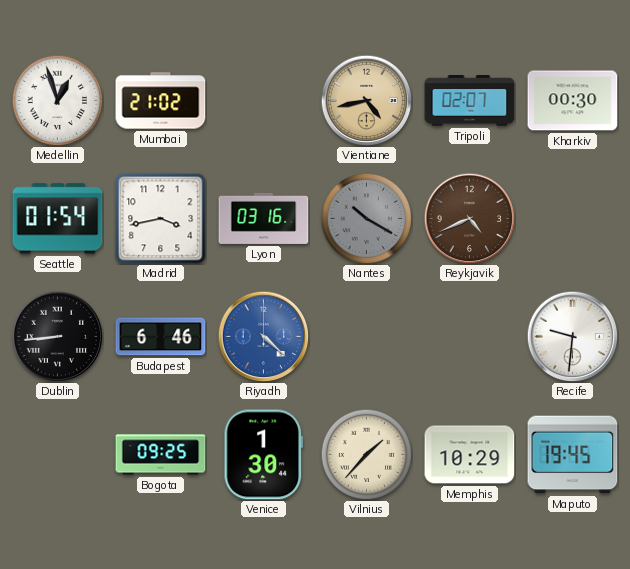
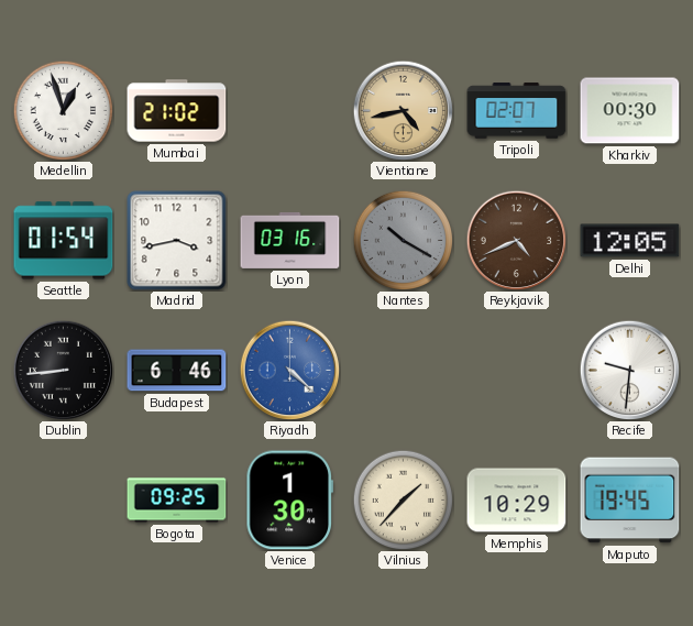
Delhi: none -> 12:05 (630, 241)
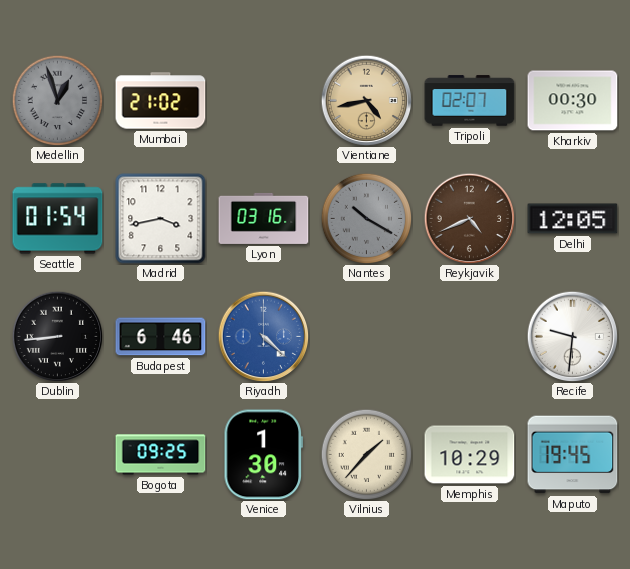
Medellin dial: white -> grey (57, 100)
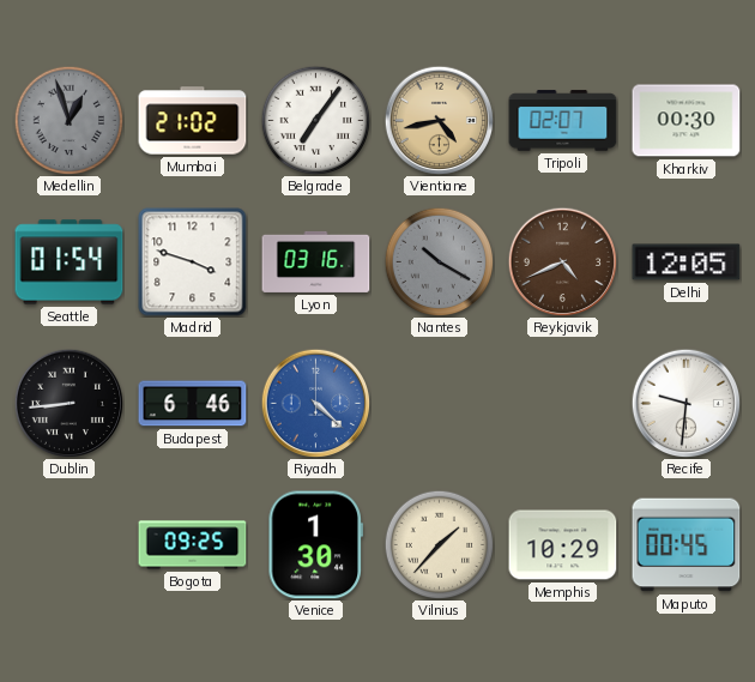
Belgrade: none -> 7:06 (315, 120)
Madrid: 3:43 -> 3:48 (193, 262)
Maputo: 19:45 -> 00:45 (687, 545)
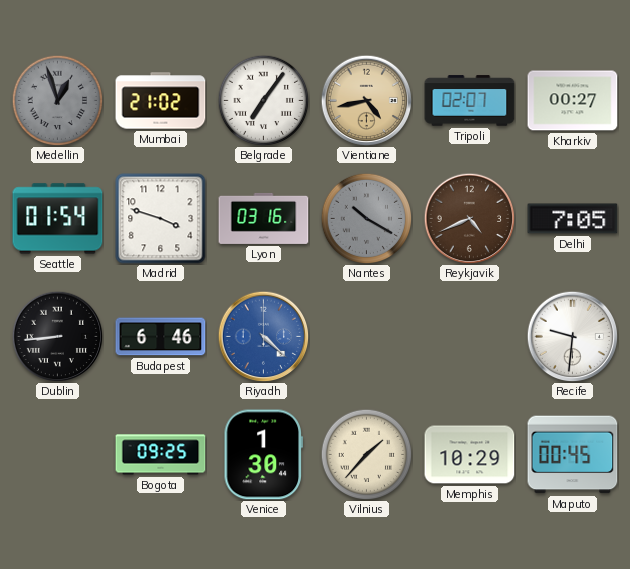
Kharkiv: 00:30 -> 00:27 (573, 101)
Delhi: 12:05 -> 7:05 (573, 219)
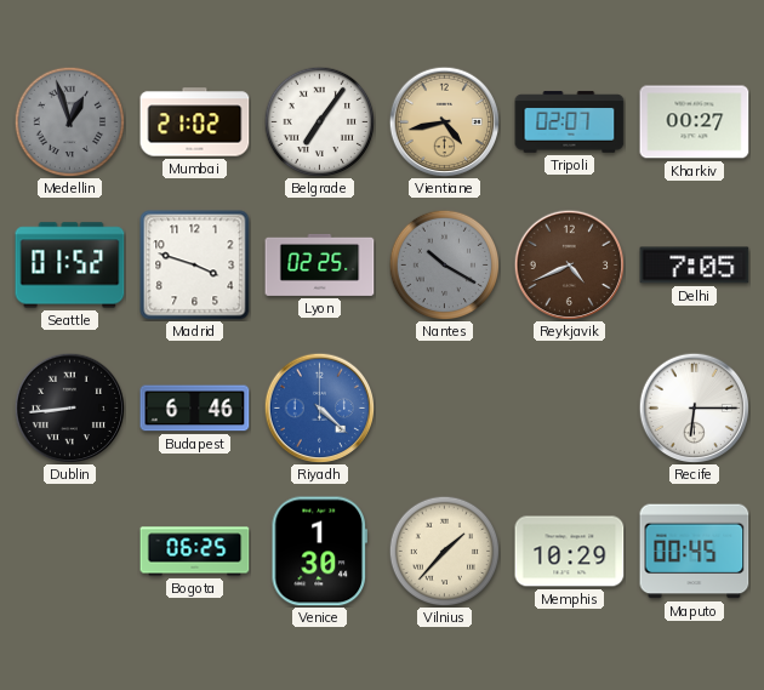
Seattle: 01:54 -> 01:52 (70, 266)
Lyon: 03:16 -> 02:25 (320, 264)
Recife: 9:31 -> 6:15 (694, 407)
Bogota: 09:25 -> 06:25 (195, 552)
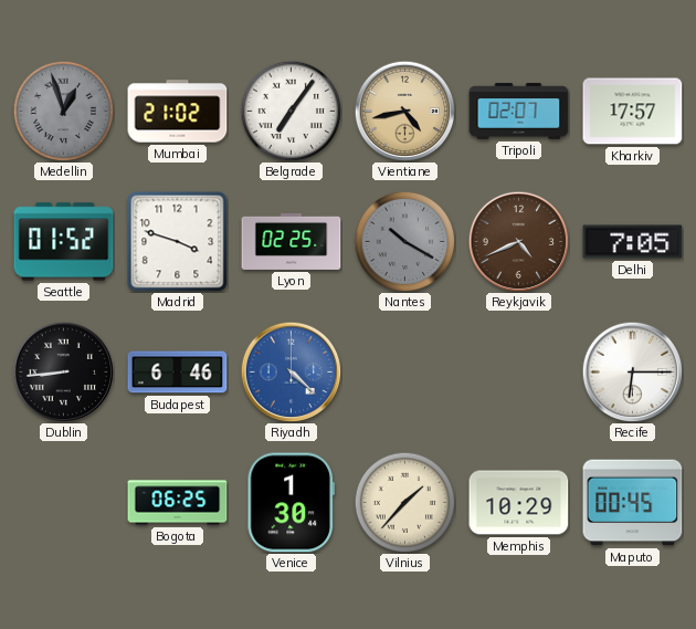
Kharkiv: 00:27 -> 17:57 (633, 112)
